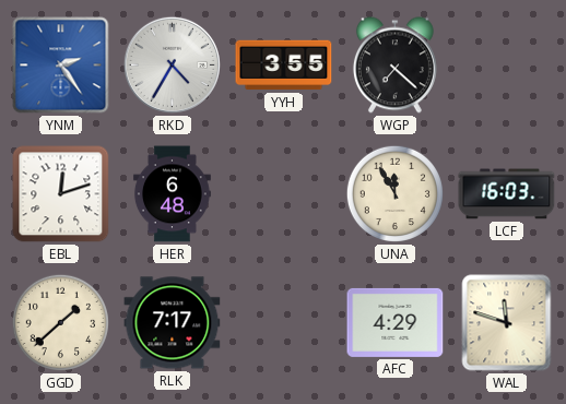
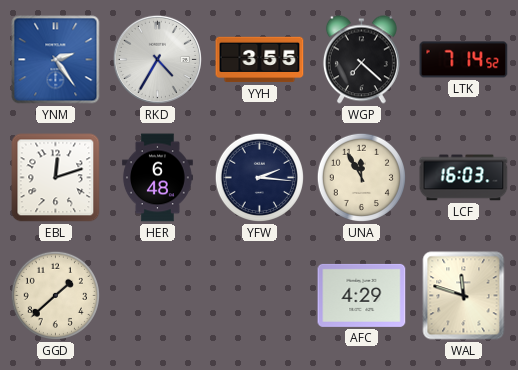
LTK: none -> 7:14 (464, 60)
YFW: none -> 2:16 (259, 177)
RLK: 7:17 -> none (173, 323)
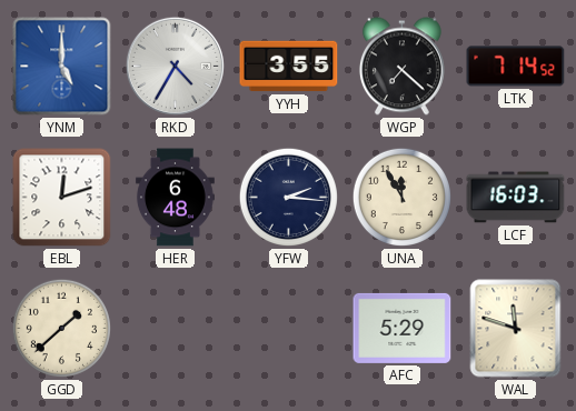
YNM: 2:24 -> 5:00 (62, 67)
AFC: 4:29 -> 5:29 (403, 328)
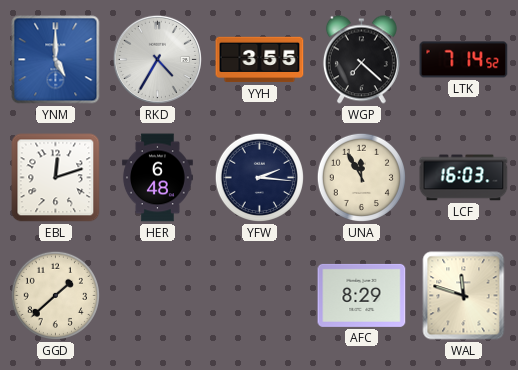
AFC: 5:29 -> 8:29 (362, 295)
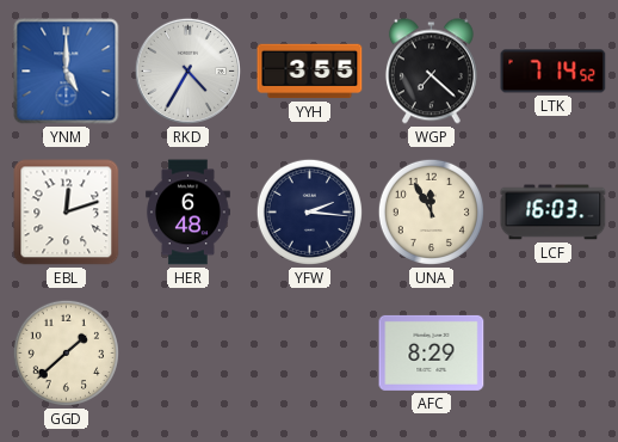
WAL: 11:48 -> none (464, 296)
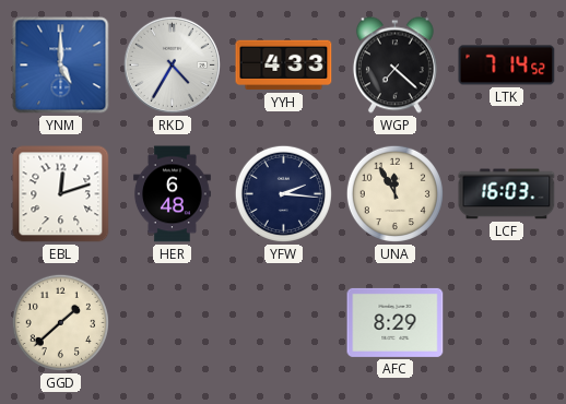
YYH: 3:55 -> 4:33 (284, 66)
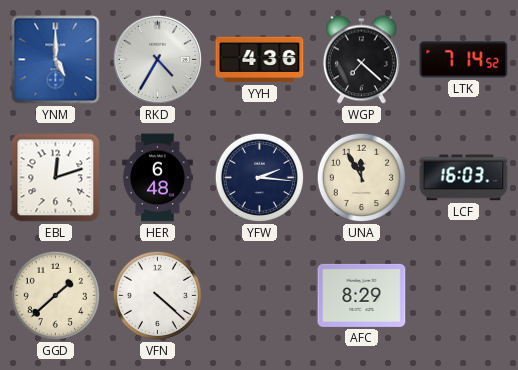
YYH: 4:33 -> 4:36 (260, 60)
VFN: none -> 4:22 (157, 295)
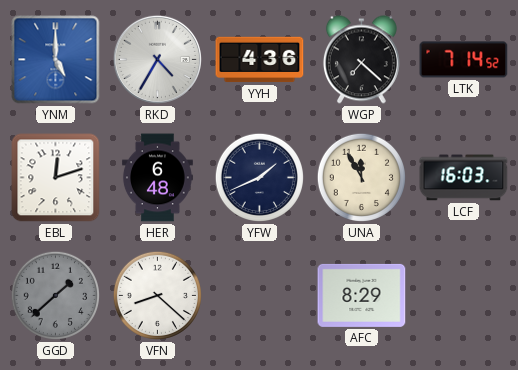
YFW: 2:16 -> 1:41 (259, 177)
GGD dial: cream -> grey (55, 295)
VFN: 4:22 -> 8:22 (157, 295)
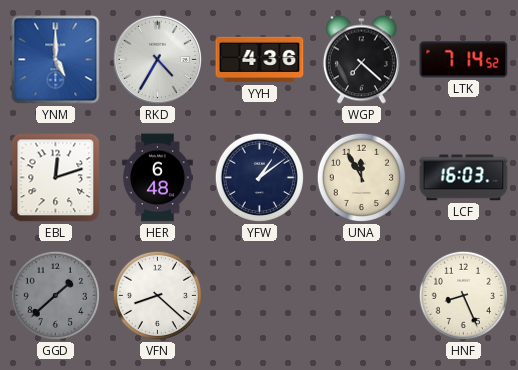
YFW: 1:41 -> 1:09 (259, 177)
AFC: 8:29 -> none (362, 295)
HNF: none -> 8:26 (463, 295)
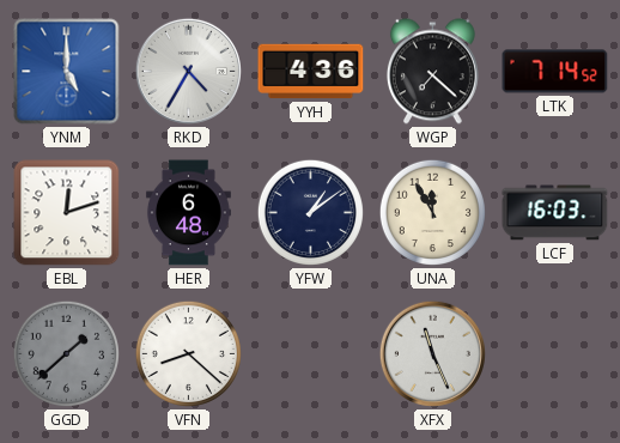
XFX: none -> 11:26 (432, 353)
HNF: 8:26 -> none (463, 295)
